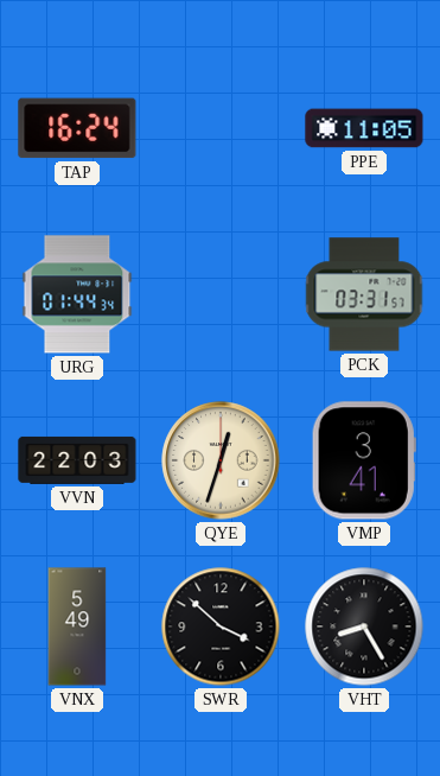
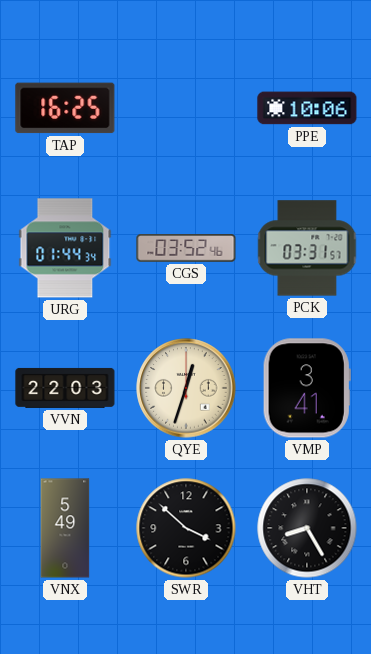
TAP: 16:24 -> 16:25 (65, 108)
PPE: 11:05 -> 10:06 (307, 108)
CGS: none -> 03:52 (186, 248)
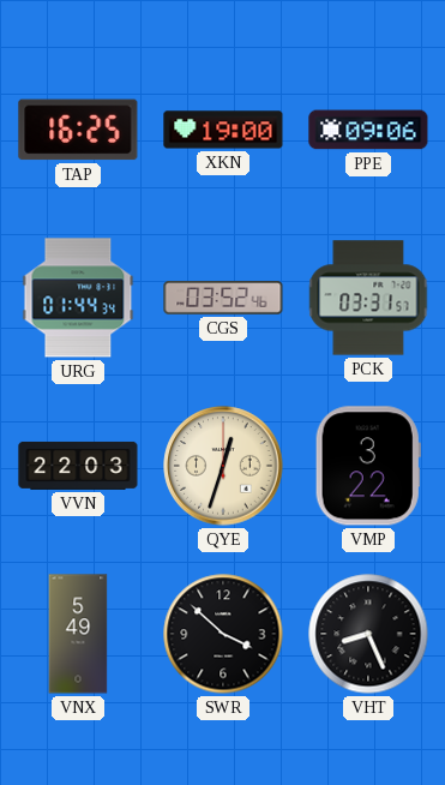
XKN: none -> 19:00 (223, 130)
PPE: 10:06 -> 09:06 (368, 130)
VMP: 3:41 -> 3:22 (368, 466)
VHT: 8:25 -> 8:26 (368, 634)
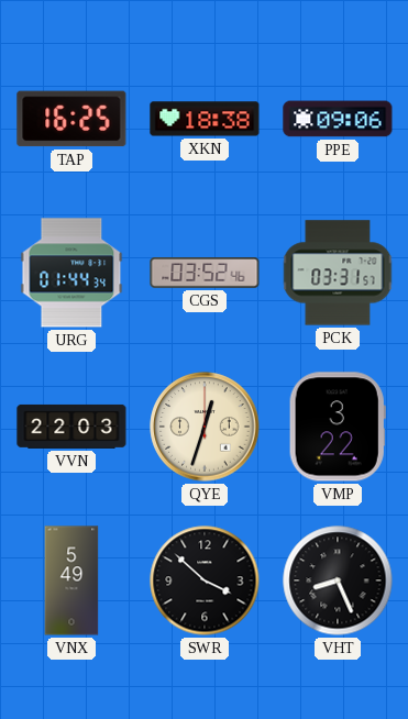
XKN: 19:00 -> 18:38 (205, 119)
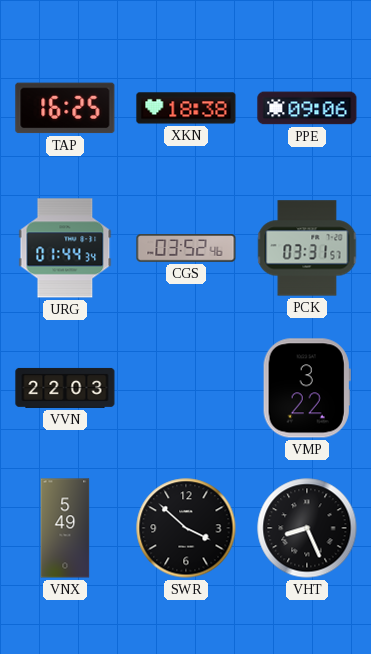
QYE: 12:33 -> none (205, 427)
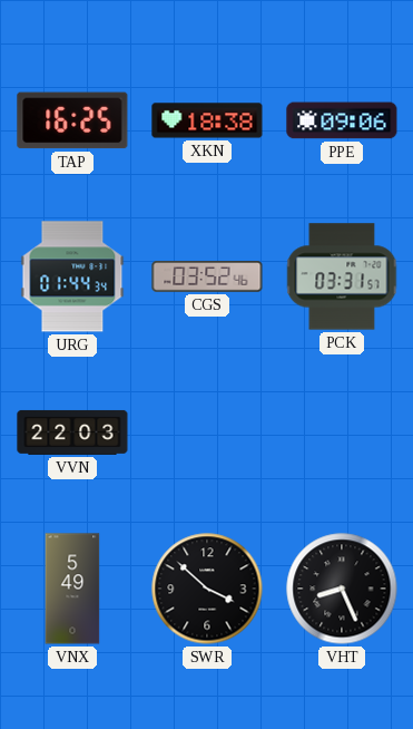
VMP: 3:22 -> none (307, 388)
